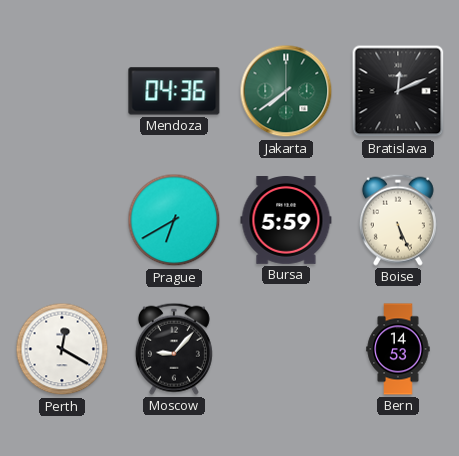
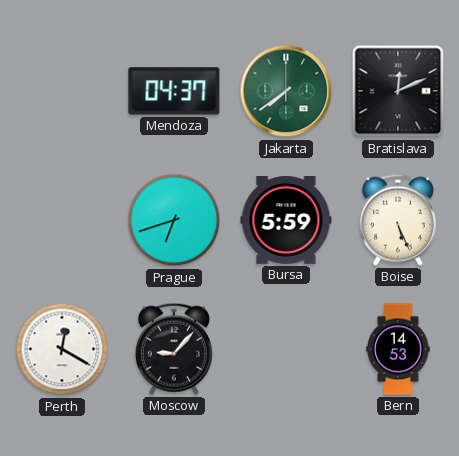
Mendoza: 04:36 -> 04:37 (174, 91)
Prague: 6:40 -> 6:42 (174, 220)
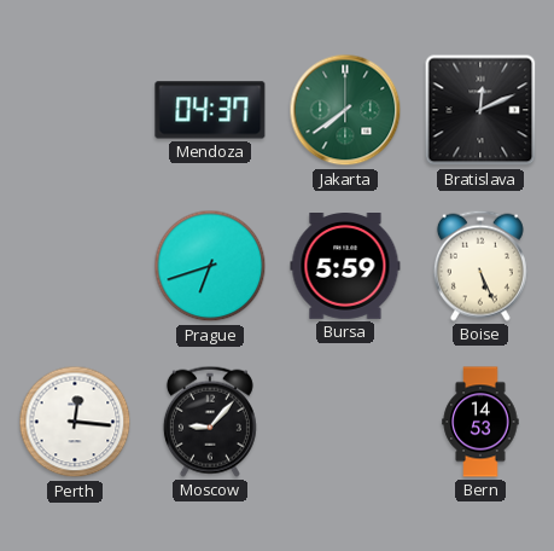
Perth: 12:20 -> 12:16 (75, 422)
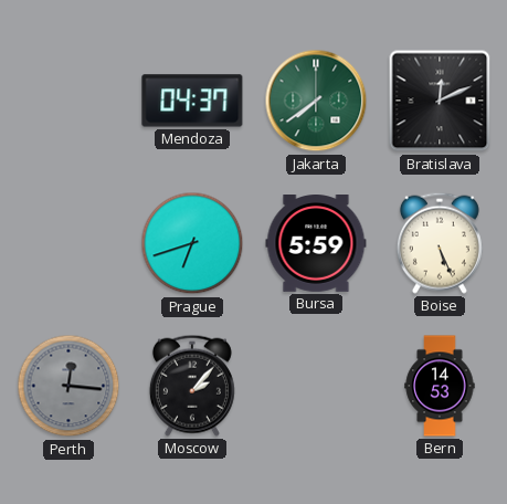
Perth dial: white -> grey (68, 386)
Moscow: 9:07 -> 2:07 (192, 386)
